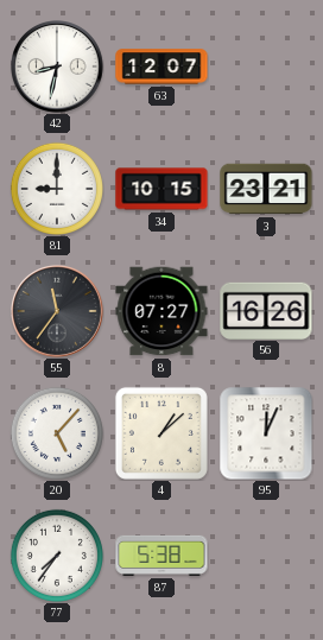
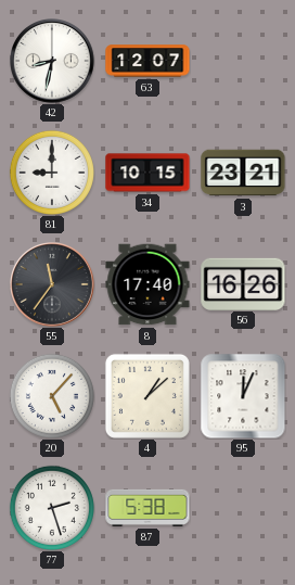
8: 07:27 -> 17:40 (147, 284)
77: 7:36 -> 2:27 (52, 508)
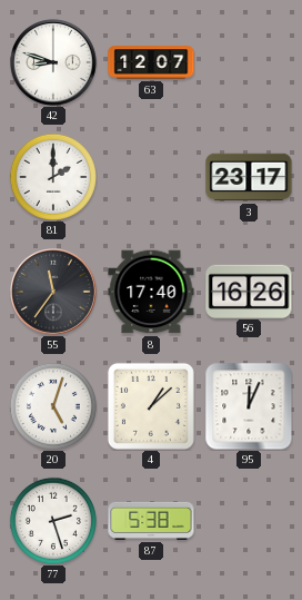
42: 8:32 -> 8:48 (54, 63)
81: 9:00 -> 2:00 (53, 177)
34: 10:15 -> none (147, 173)
3: 23:21 -> 23:17 (249, 177)
20: 5:07 -> 5:03 (53, 406)
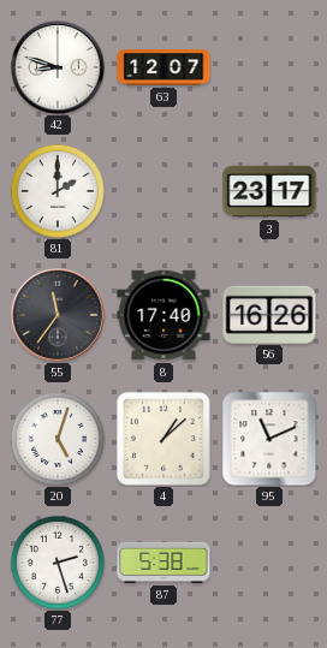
95: 12:04 -> 11:11 (269, 439)
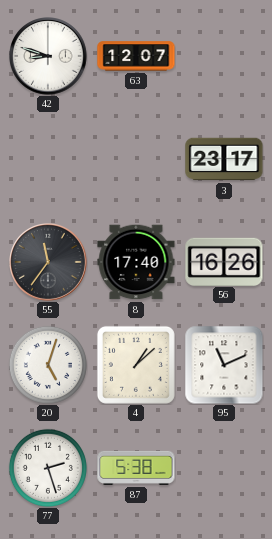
81: 2:00 -> none (58, 191)
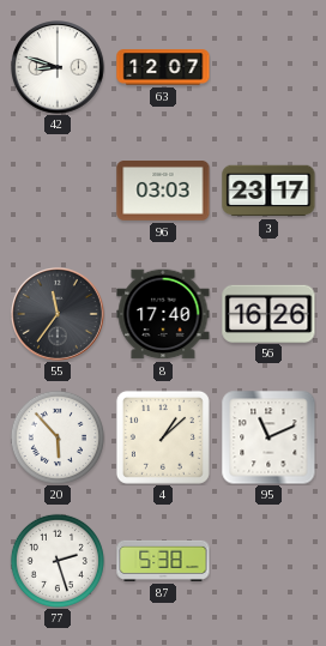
96: none -> 03:03 (163, 192)
20: 5:03 -> 5:53 (58, 437)
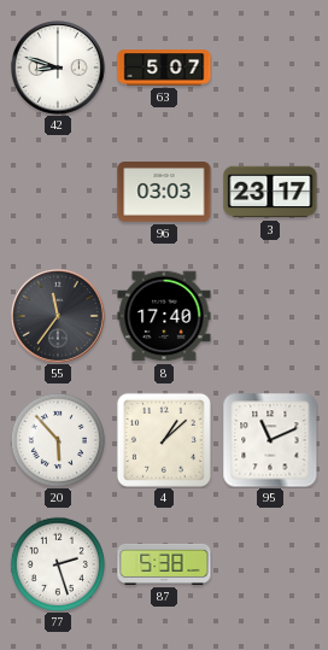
63: 12:07 -> 5:07 (164, 68)
56: 16:26 -> none (268, 313)
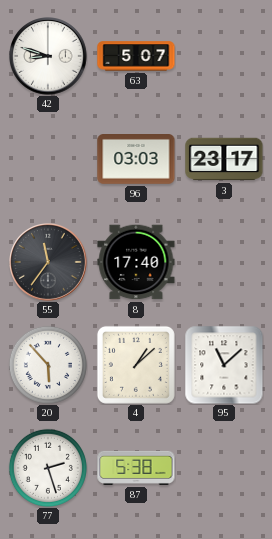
95: 11:11 -> 11:08 (224, 365)
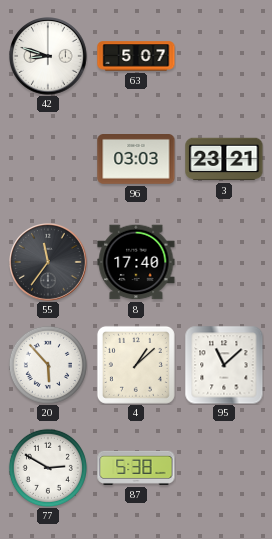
3: 23:17 -> 23:21 (224, 159)
77: 2:27 -> 2:50 (48, 468)
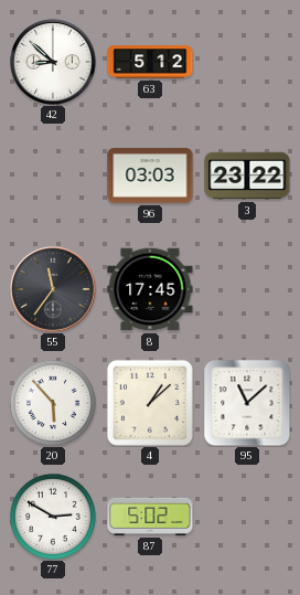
42: 8:48 -> 8:52 (54, 63)
63: 5:07 -> 5:12 (150, 62)
3: 23:21 -> 23:22 (247, 176)
8: 17:40 -> 17:45 (150, 289)
87: 5:38 -> 5:02 (150, 517)
